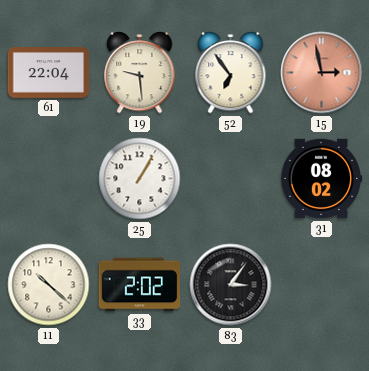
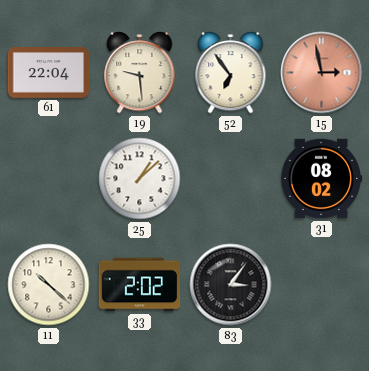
25: 1:05 -> 1:08 (140, 179)
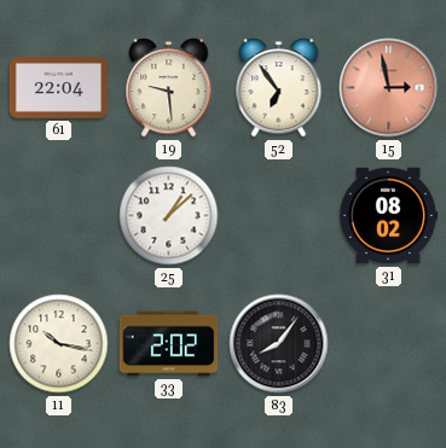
11: 10:22 -> 10:17 (59, 344)
83: 3:06 -> 8:06 (279, 344)
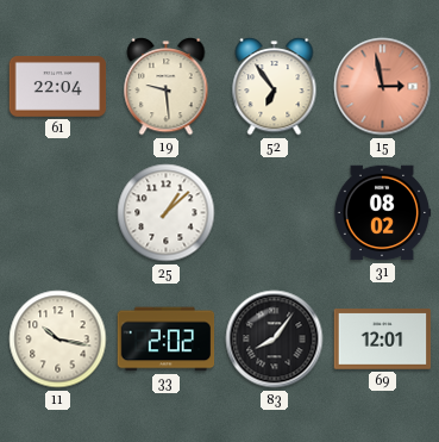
69: none -> 12:01 (383, 340)
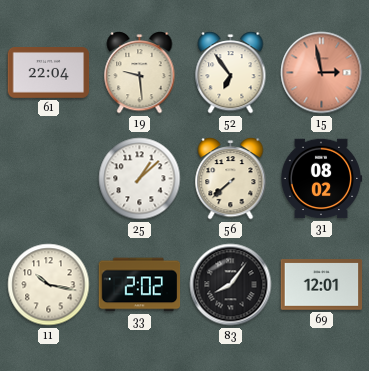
56: none -> 7:38 (231, 179)
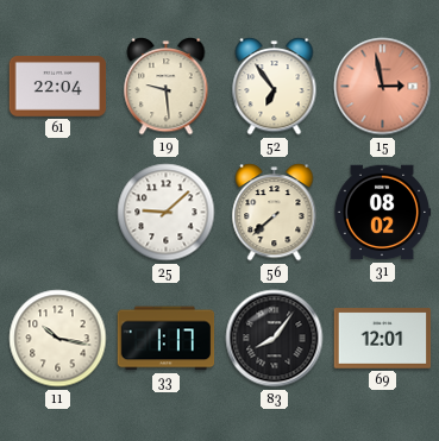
25: 1:08 -> 9:08 (167, 213)
33: 2:02 -> 1:17 (167, 339)
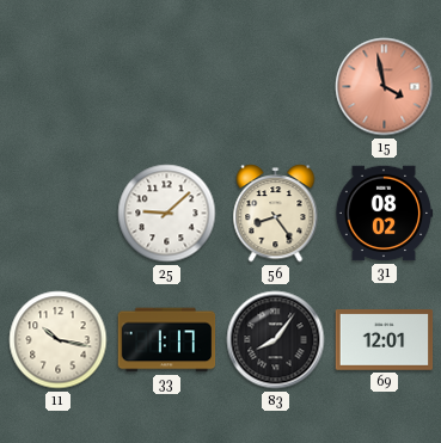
61: 22:04 -> none (58, 87)
19: 9:29 -> none (167, 87)
52: 6:54 -> none (275, 87)
15: 2:58 -> 3:58 (385, 87)
56: 7:38 -> 8:24 (276, 214)
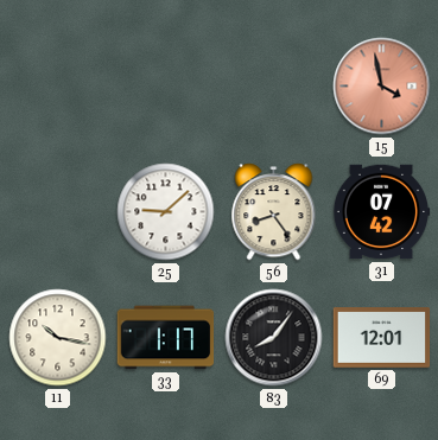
31: 08:02 -> 07:42 (381, 212)
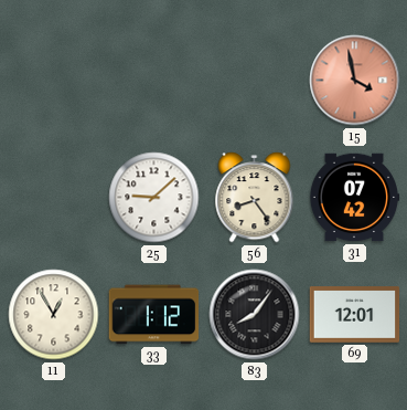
11: 10:17 -> 12:55 (54, 315)
33: 1:17 -> 1:12 (154, 315)
